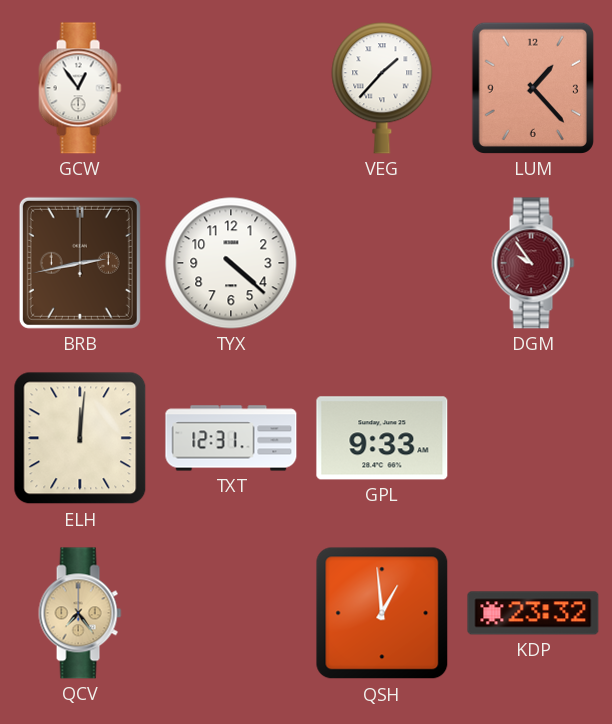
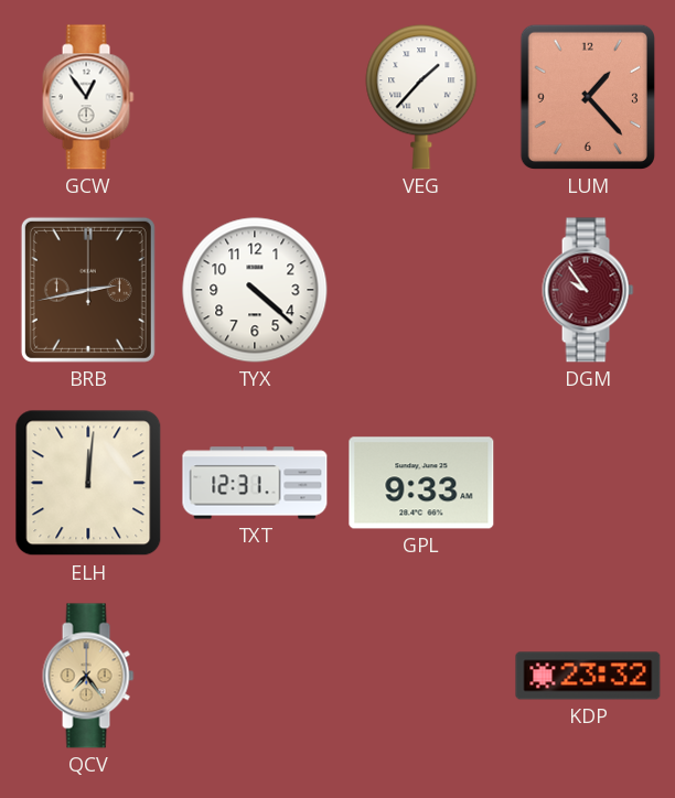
QSH: 12:59 -> none (382, 613)
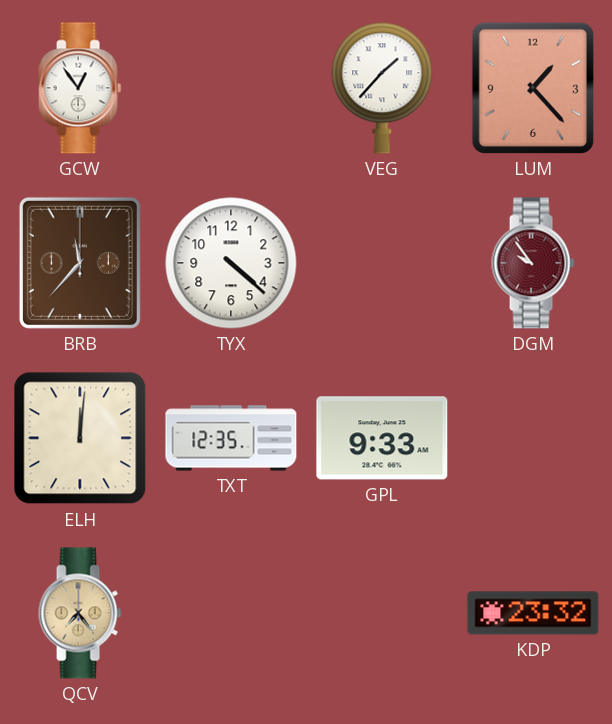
BRB: 2:43 -> 11:37 (80, 263)
TXT: 12:31 -> 12:35 (231, 438)
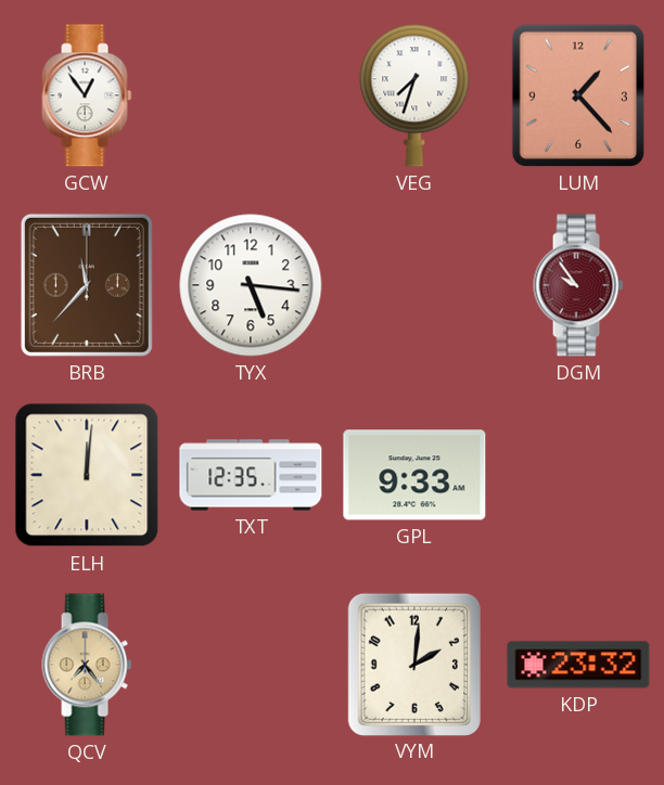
VEG: 1:37 -> 7:33 (414, 95)
TYX: 4:22 -> 5:16 (251, 285)
VYM: none -> 2:01 (413, 664)
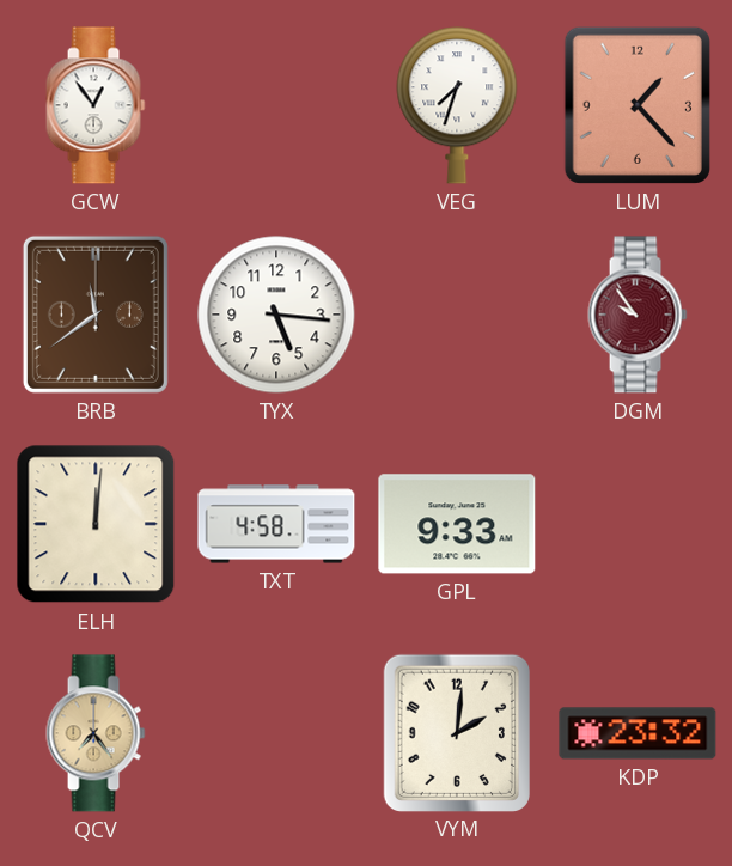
BRB: 11:37 -> 11:39 (96, 315)
TXT: 12:35 -> 4:58 (276, 524)
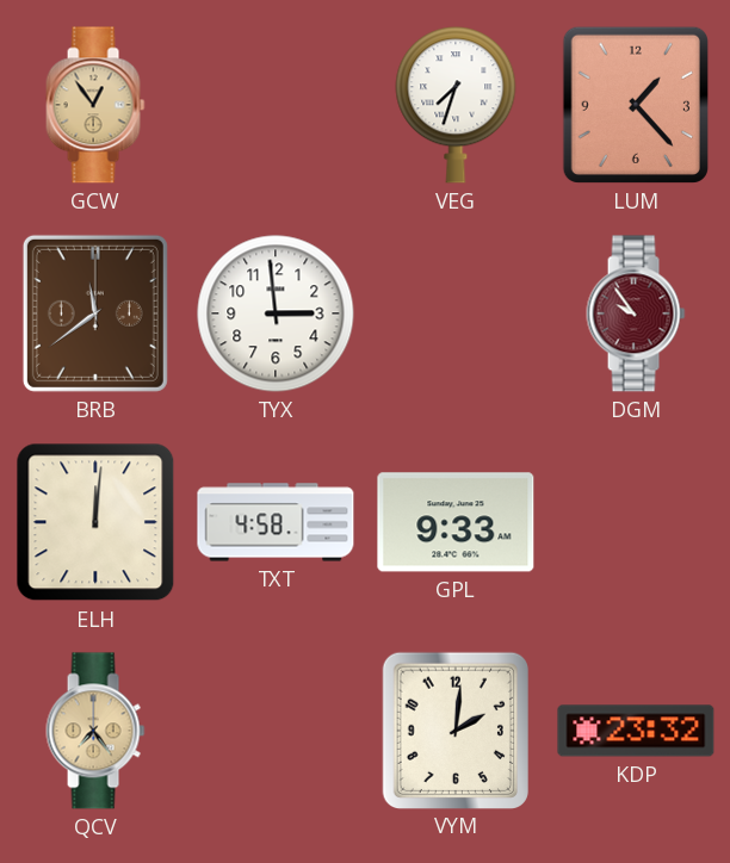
GCW dial: white -> champagne (95, 105)
TYX: 5:16 -> 2:59 (276, 313)
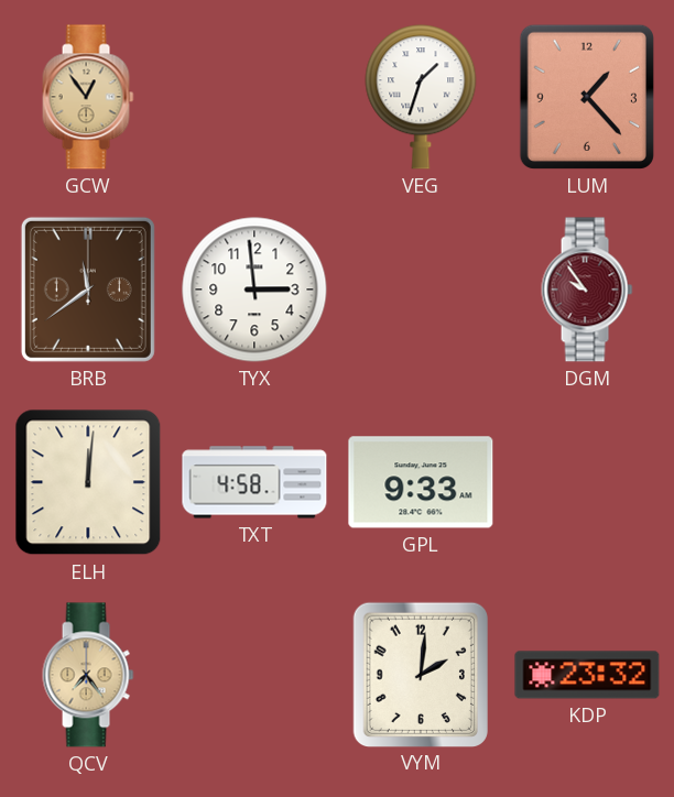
VEG: 7:33 -> 1:33 (421, 97)
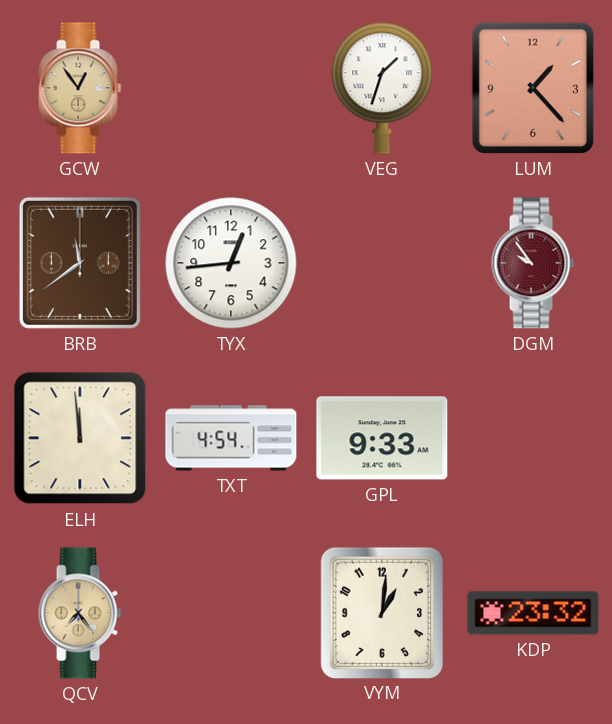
TYX: 2:59 -> 12:44 (231, 263)
ELH: 12:01 -> 11:59 (80, 438)
TXT: 4:58 -> 4:54 (231, 438)
VYM: 2:01 -> 1:01 (381, 612)
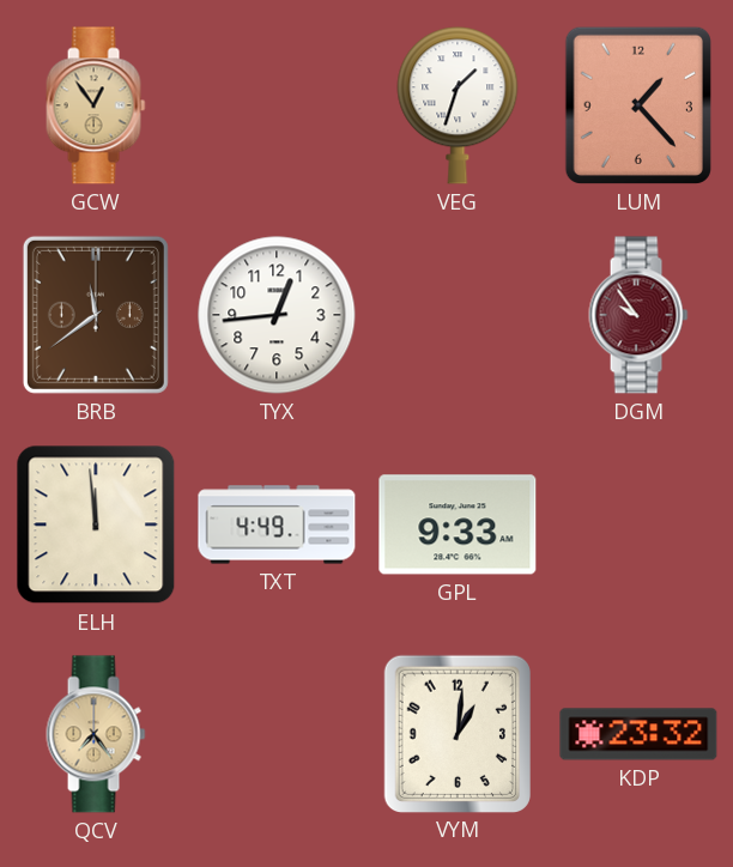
TXT: 4:54 -> 4:49 (277, 525)
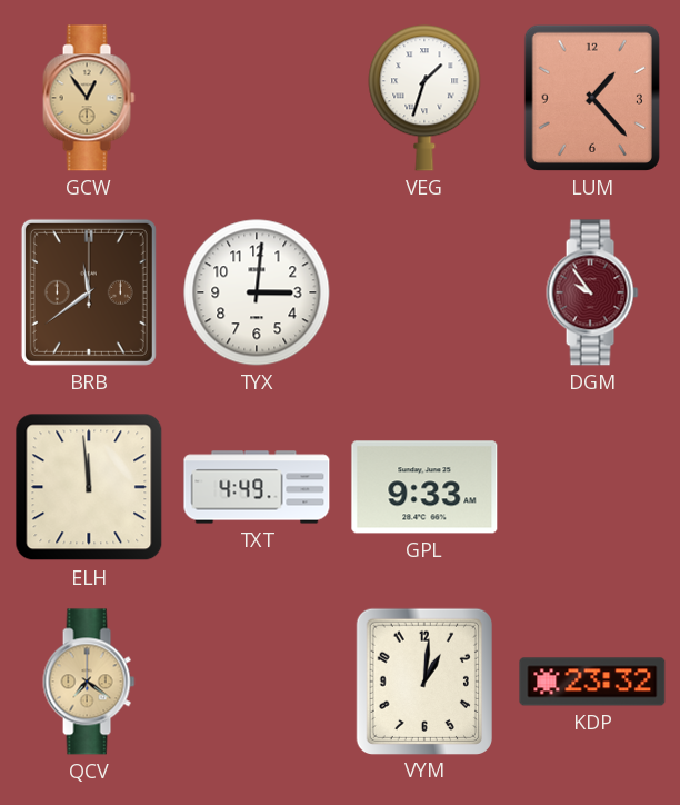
TYX: 12:44 -> 3:01 (257, 292)
QCV: 7:24 -> 7:21 (89, 682)
